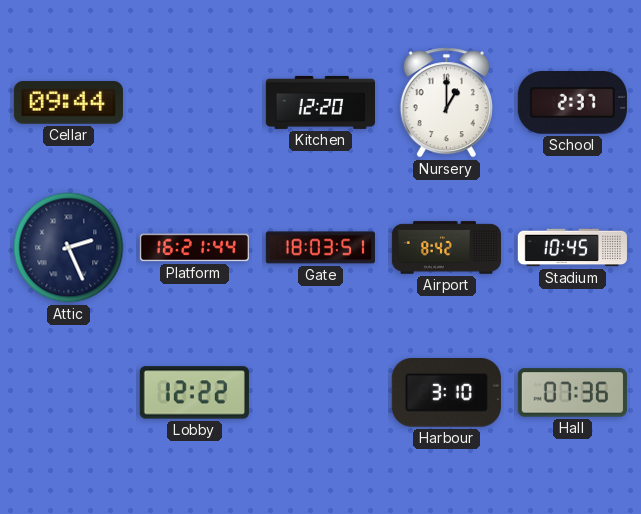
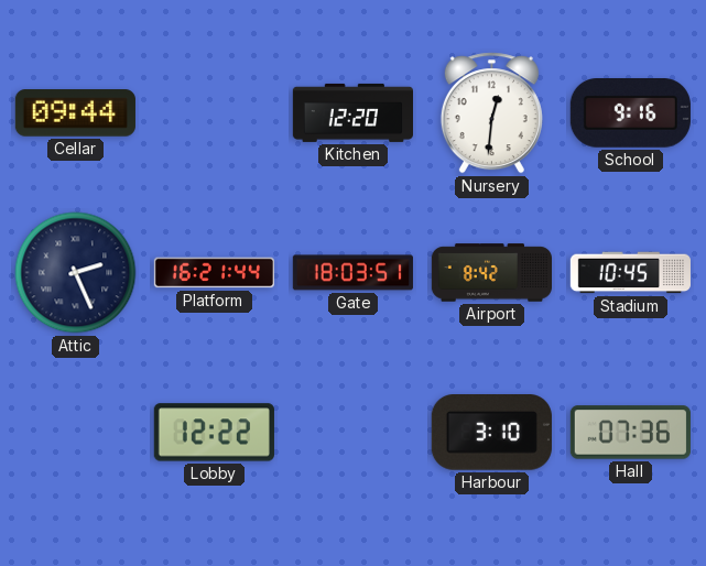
Nursery: 1:00 -> 12:31 (491, 113)
School: 2:37 -> 9:16 (630, 113)
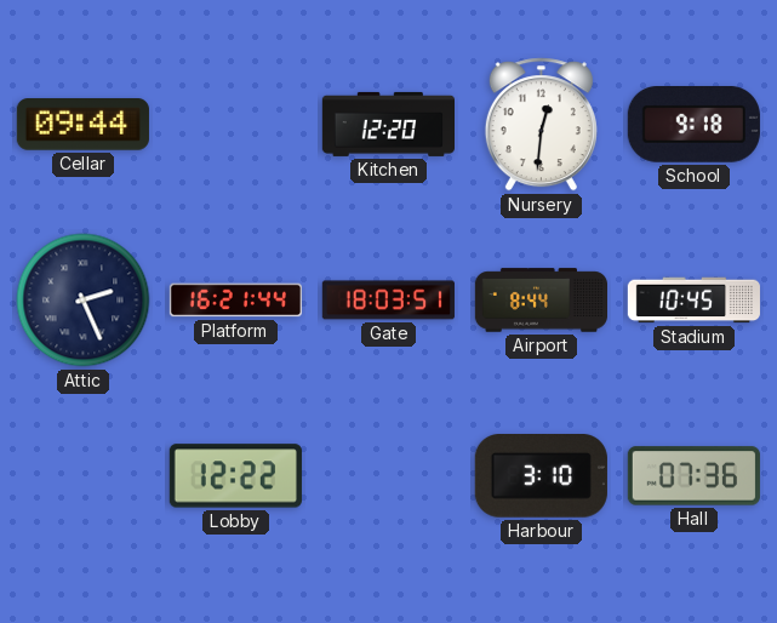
School: 9:16 -> 9:18 (693, 125)
Airport: 8:42 -> 8:44 (541, 301)
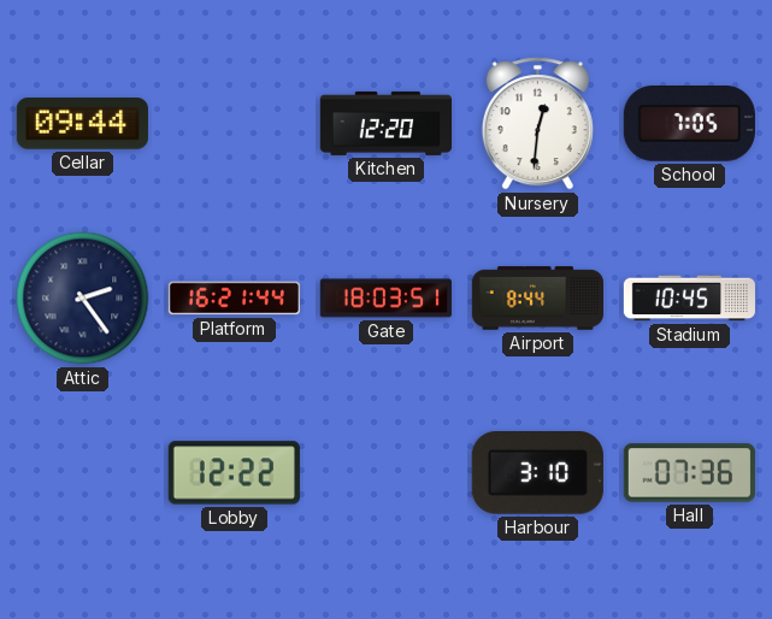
School: 9:18 -> 7:05 (689, 124)
Attic: 2:26 -> 2:24 (83, 299)
